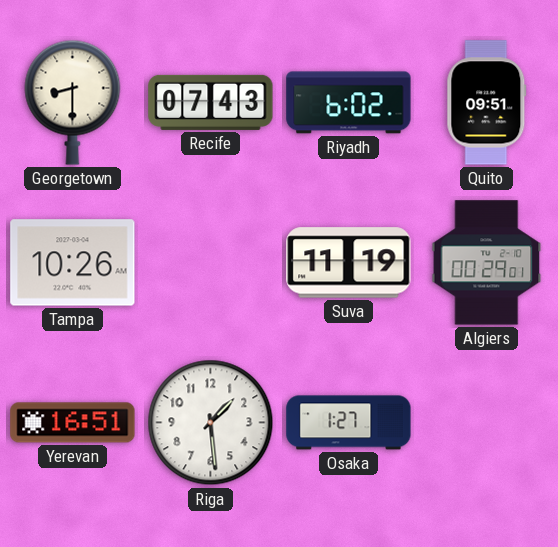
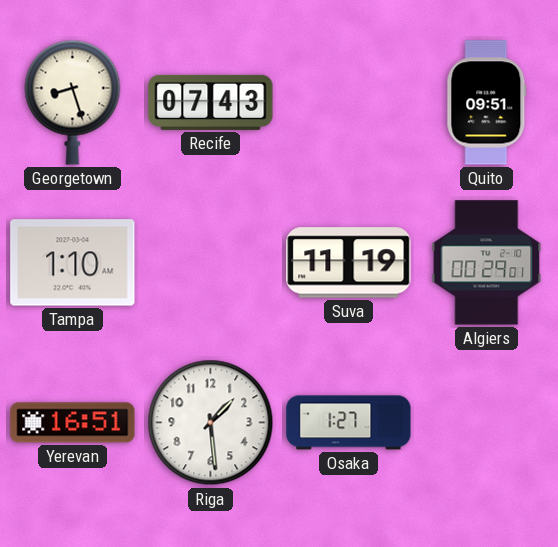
Georgetown: 8:30 -> 8:27 (73, 102)
Riyadh: 6:02 -> none (349, 103)
Tampa: 10:26 -> 1:10 (73, 263)
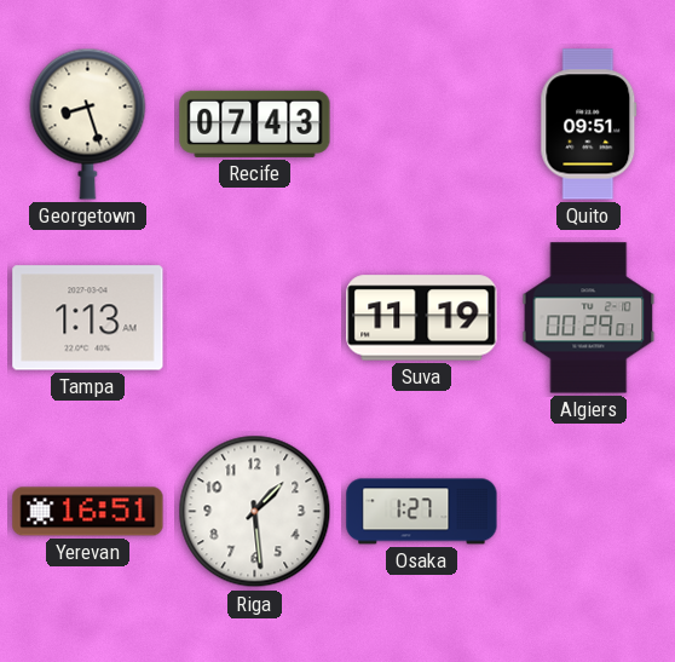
Tampa: 1:10 -> 1:13 (88, 318)
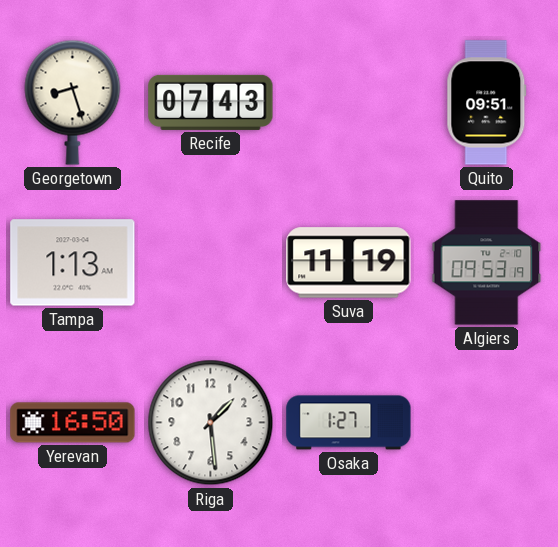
Algiers: 00:29 -> 09:53 (487, 263)
Yerevan: 16:51 -> 16:50 (73, 423)
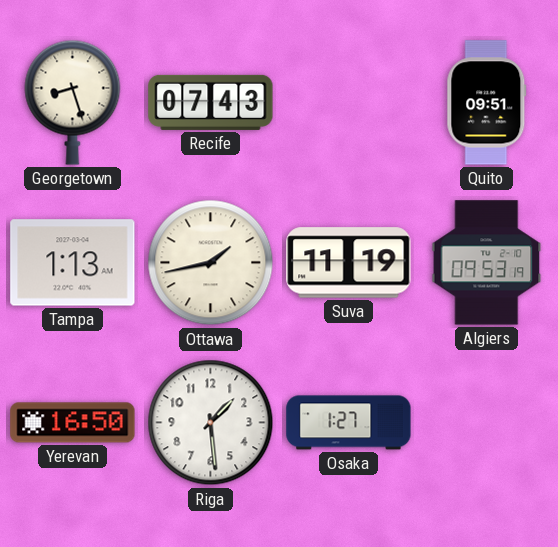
Ottawa: none -> 1:43 (211, 263)
